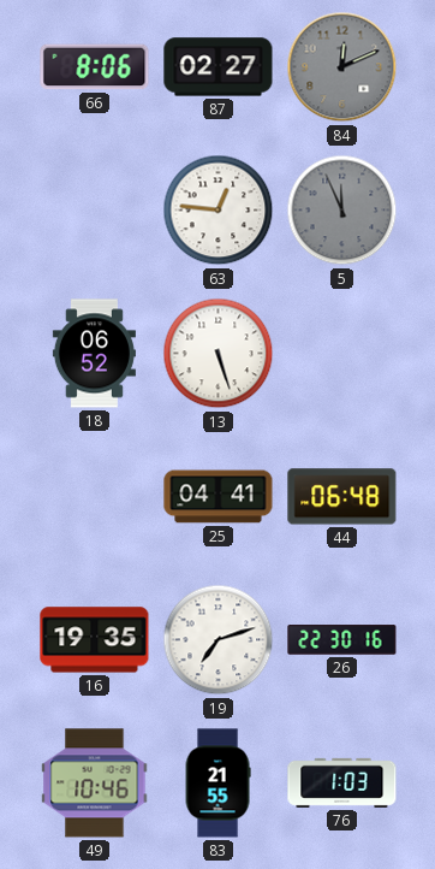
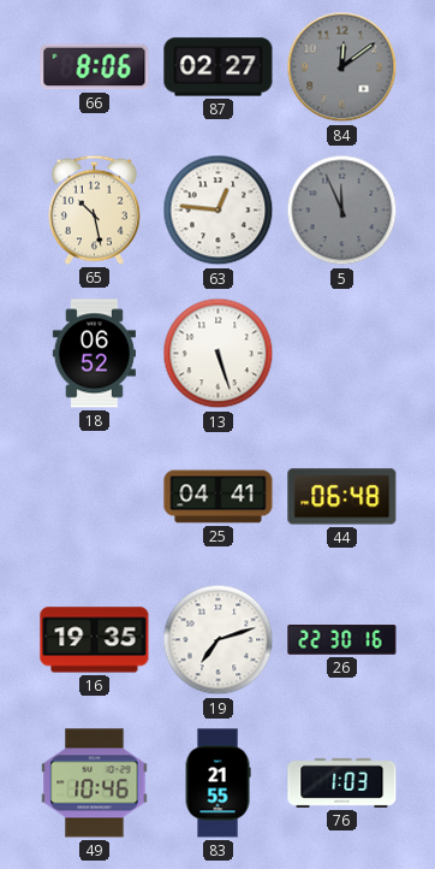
84: 12:11 -> 12:09 (342, 67)
65: none -> 10:28 (94, 209)
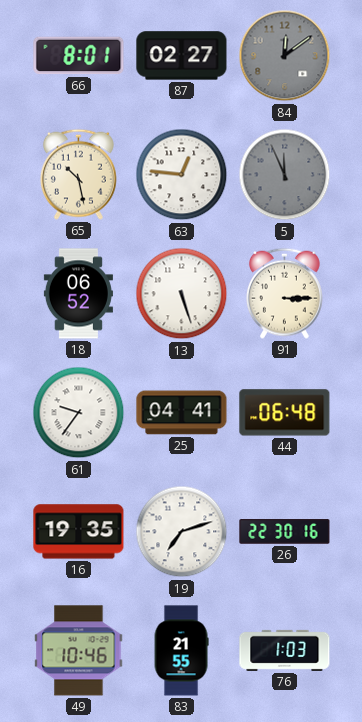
66: 8:06 -> 8:01 (79, 56)
91: none -> 3:15 (284, 293)
61: none -> 9:36 (79, 413)
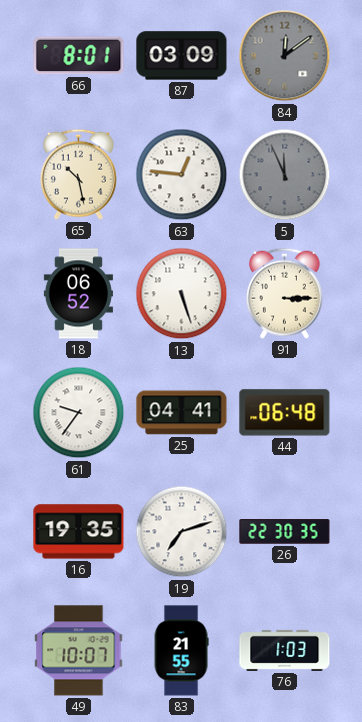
87: 02:27 -> 03:09 (182, 56)
26: 22:30:16 -> 22:30:35 (285, 532)
49: 10:46 -> 10:07 (79, 651)
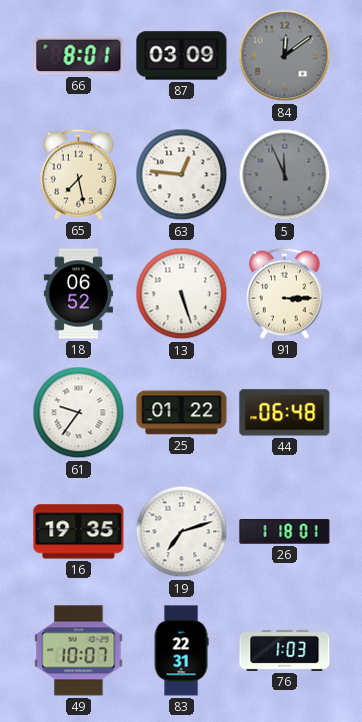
65: 10:28 -> 7:28 (78, 174)
25: 04:41 -> 01:22 (182, 413)
26: 22:30 -> 1:18 (285, 532)
83: 21:55 -> 22:31 (181, 651)
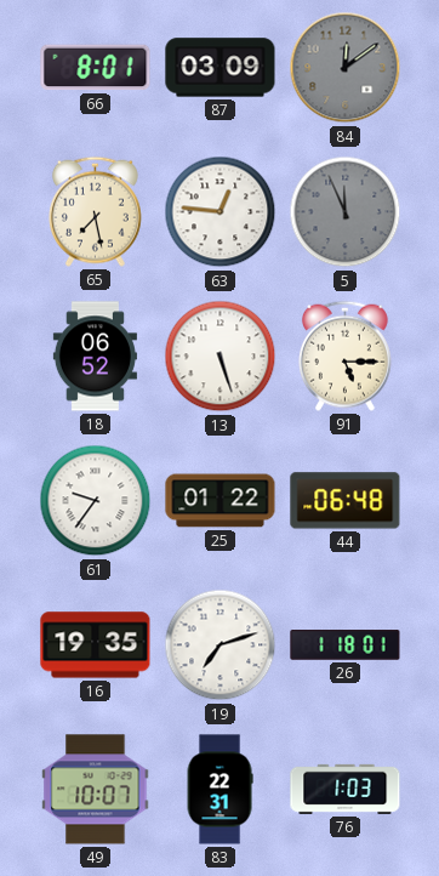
91: 3:15 -> 5:15 (344, 355)
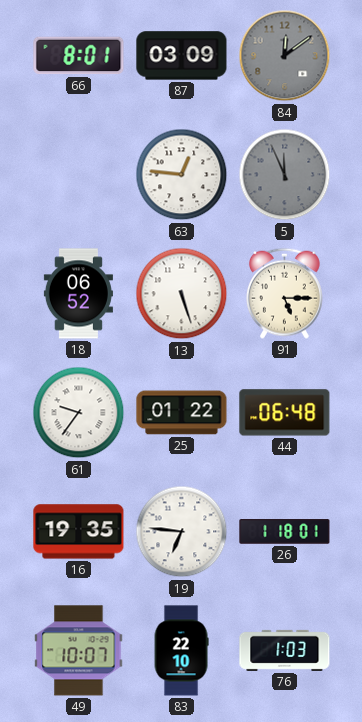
65: 7:28 -> none (95, 211)
19: 7:12 -> 6:46 (182, 532)
83: 22:31 -> 22:10 (181, 651)
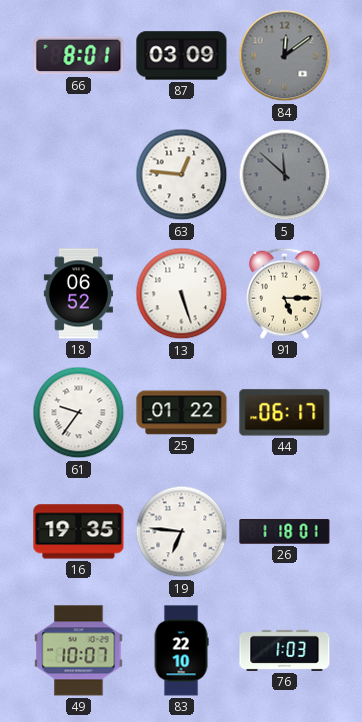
5: 11:56 -> 11:52 (285, 175)
44: 06:48 -> 06:17 (285, 413)
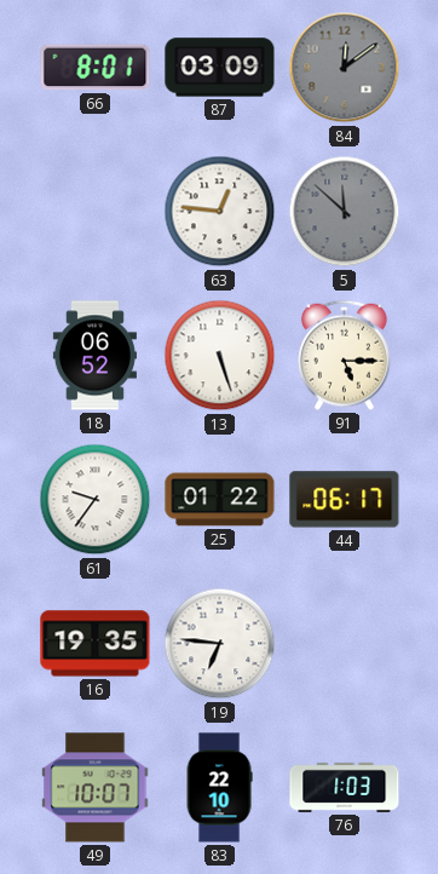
26: 1:18 -> none (285, 532)
